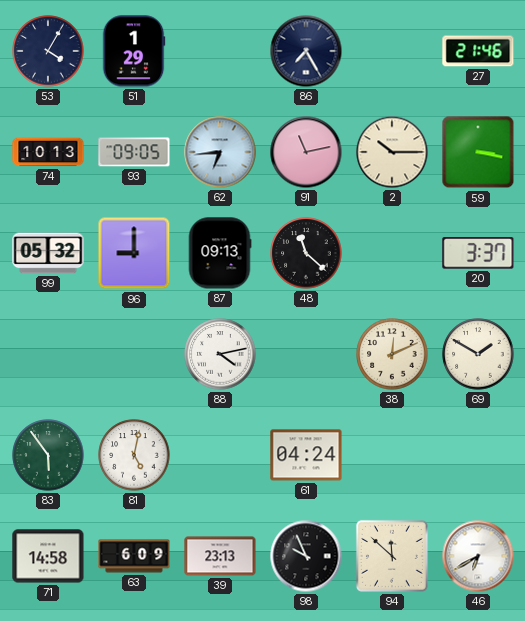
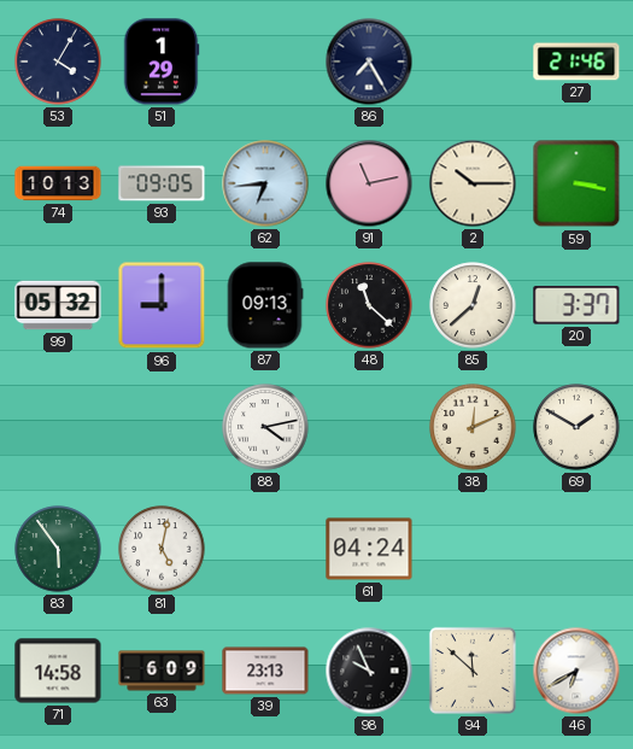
85: none -> 12:38 (473, 305)
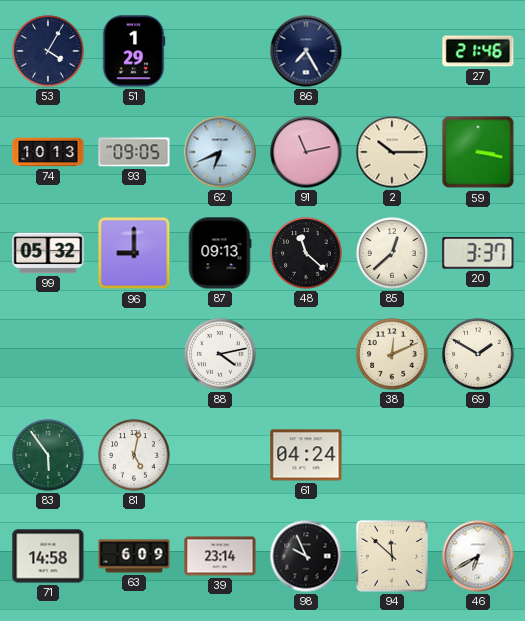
62: 6:44 -> 6:41 (220, 152)
39: 23:13 -> 23:14 (220, 556)
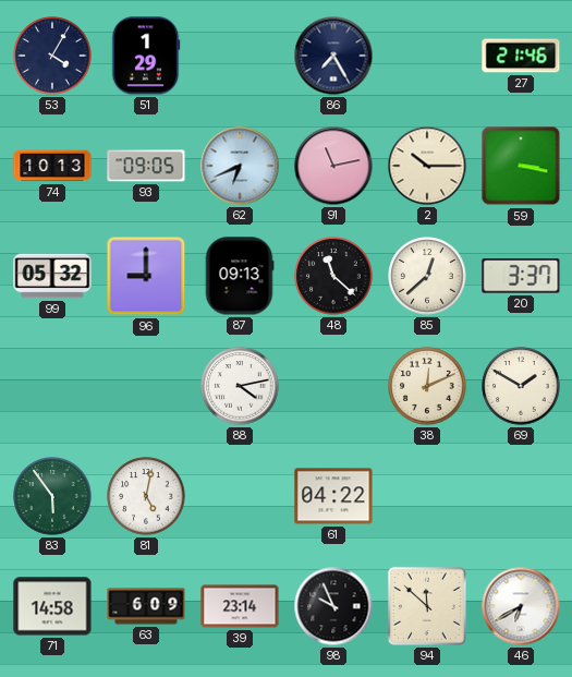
61: 04:24 -> 04:22 (333, 496)
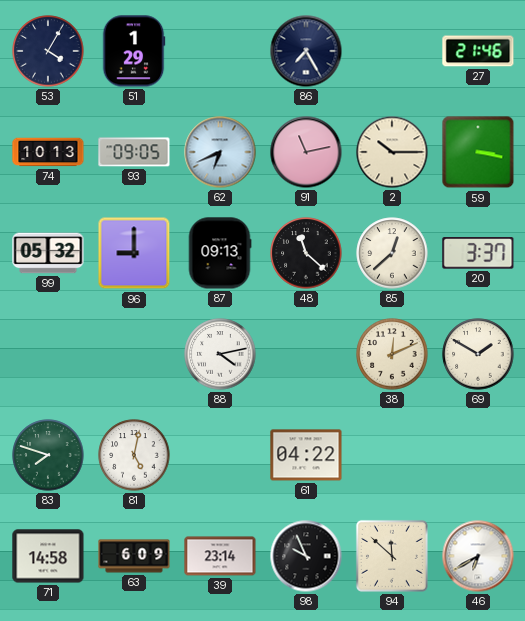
83: 5:54 -> 7:48 (48, 455)
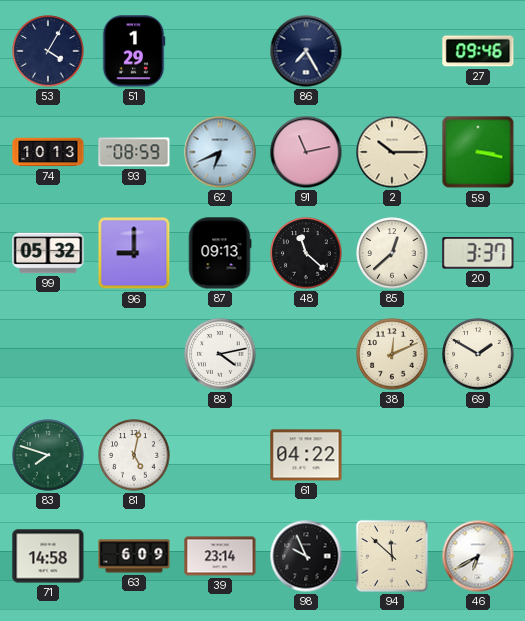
27: 21:46 -> 09:46 (478, 51)
93: 09:05 -> 08:59 (134, 152)
